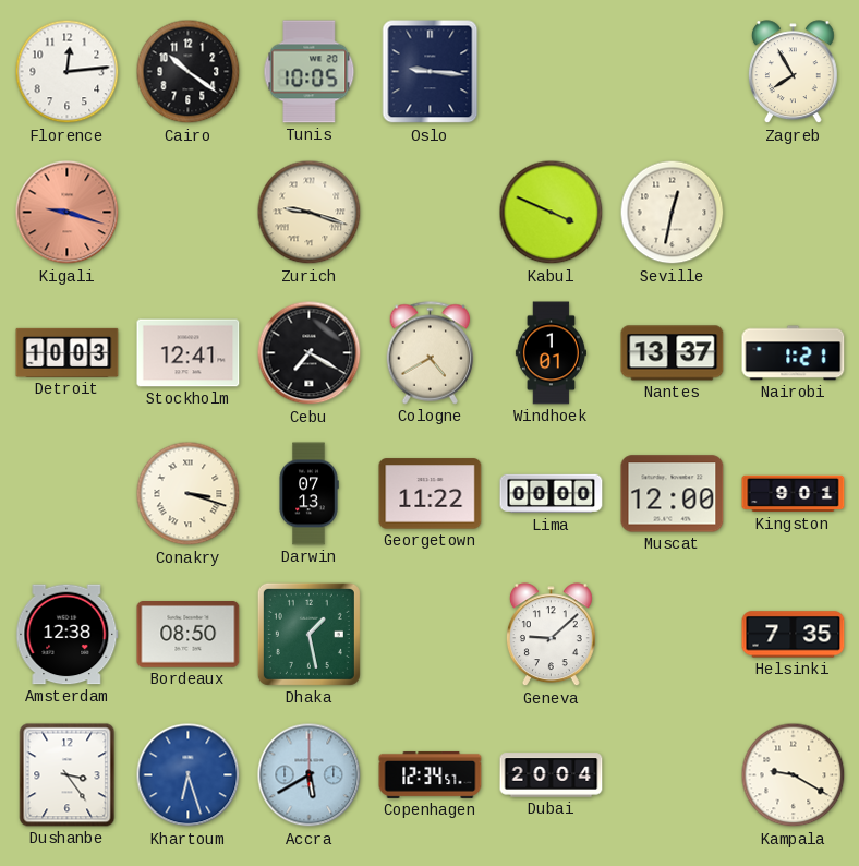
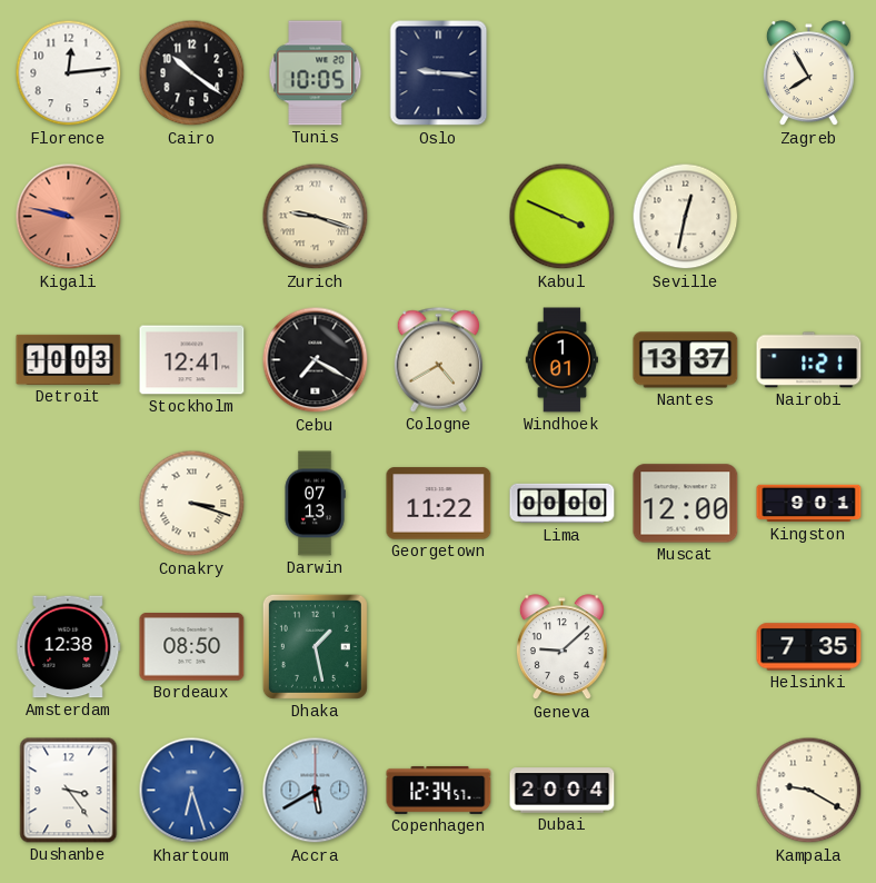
Kigali: 9:18 -> 9:47 (69, 217)
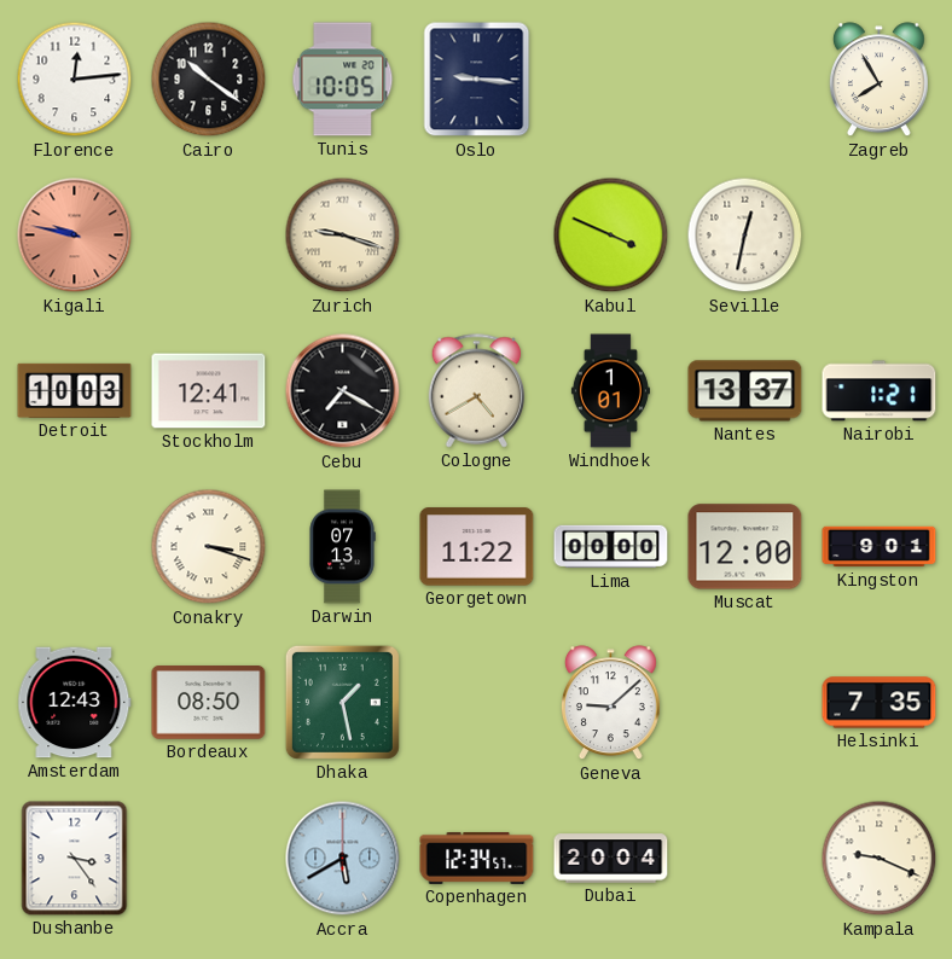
Amsterdam: 12:38 -> 12:43 (75, 703)
Khartoum: 6:27 -> none (192, 791)
Kampala: 9:20 -> 9:19 (880, 859)
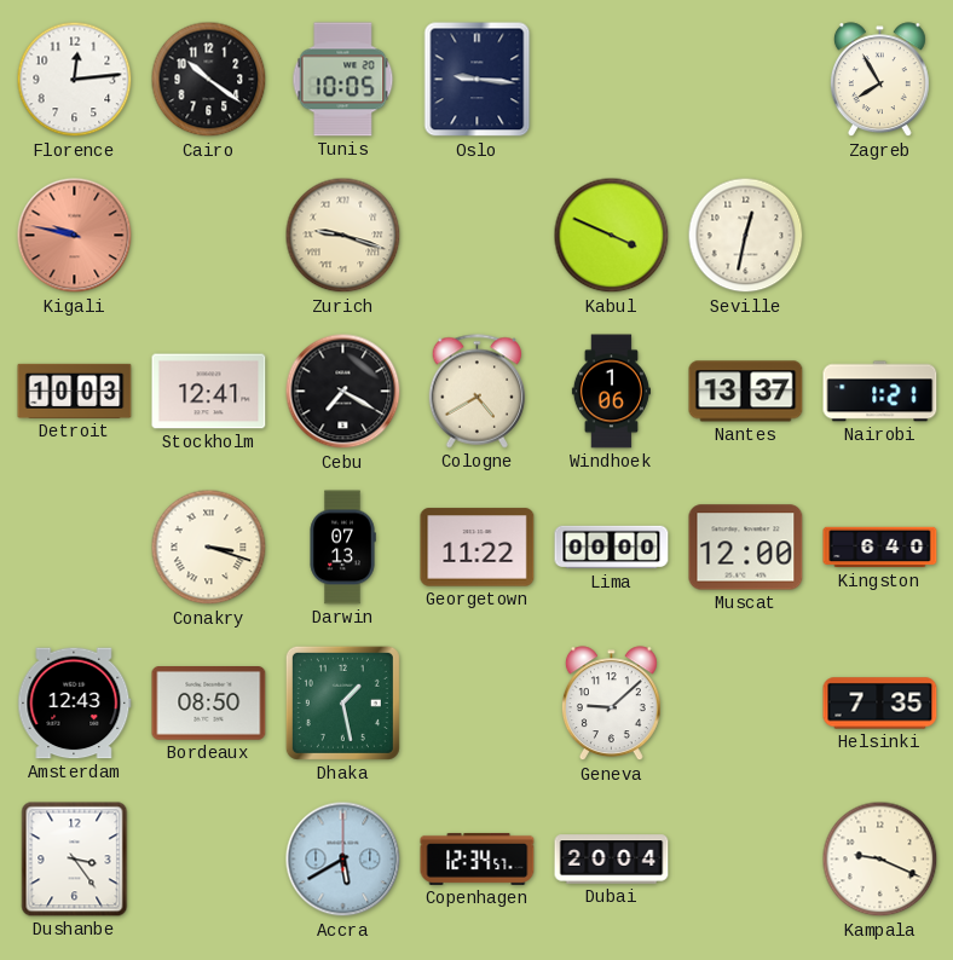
Windhoek: 1:01 -> 1:06 (611, 392)
Kingston: 9:01 -> 6:40 (880, 548)
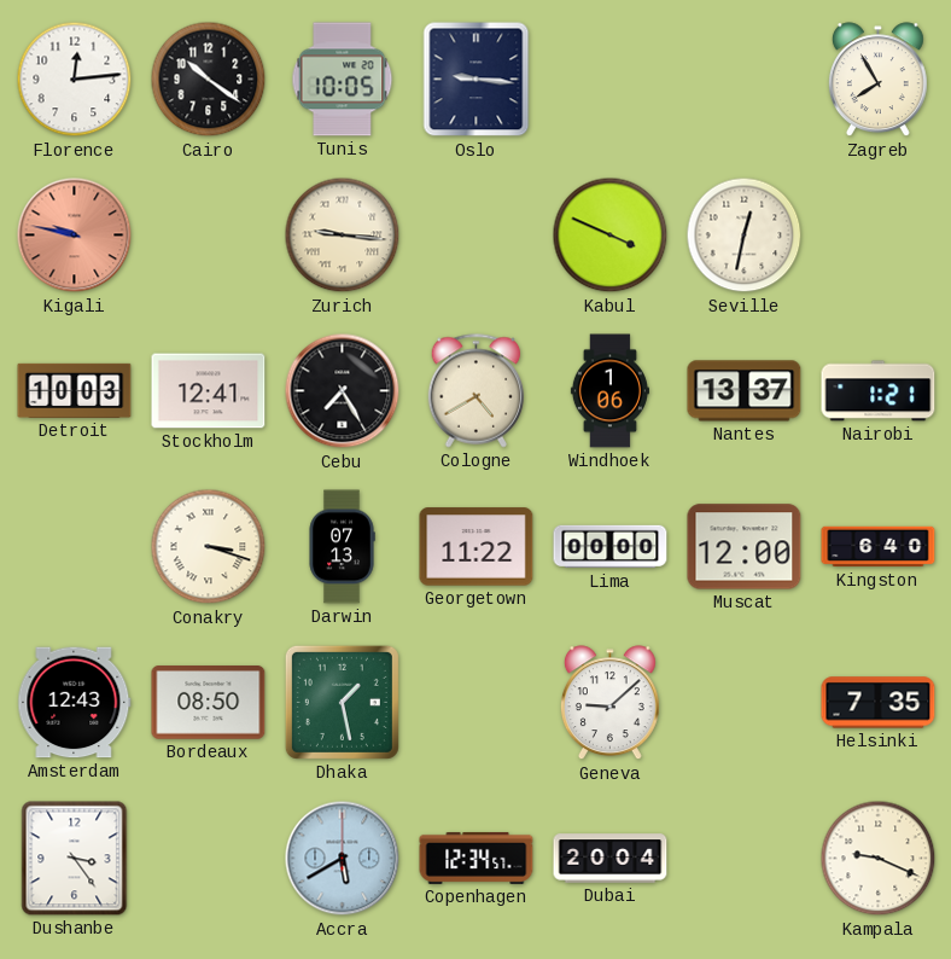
Zurich: 9:18 -> 9:16 (343, 236)
Cebu: 7:20 -> 7:25 (343, 391)
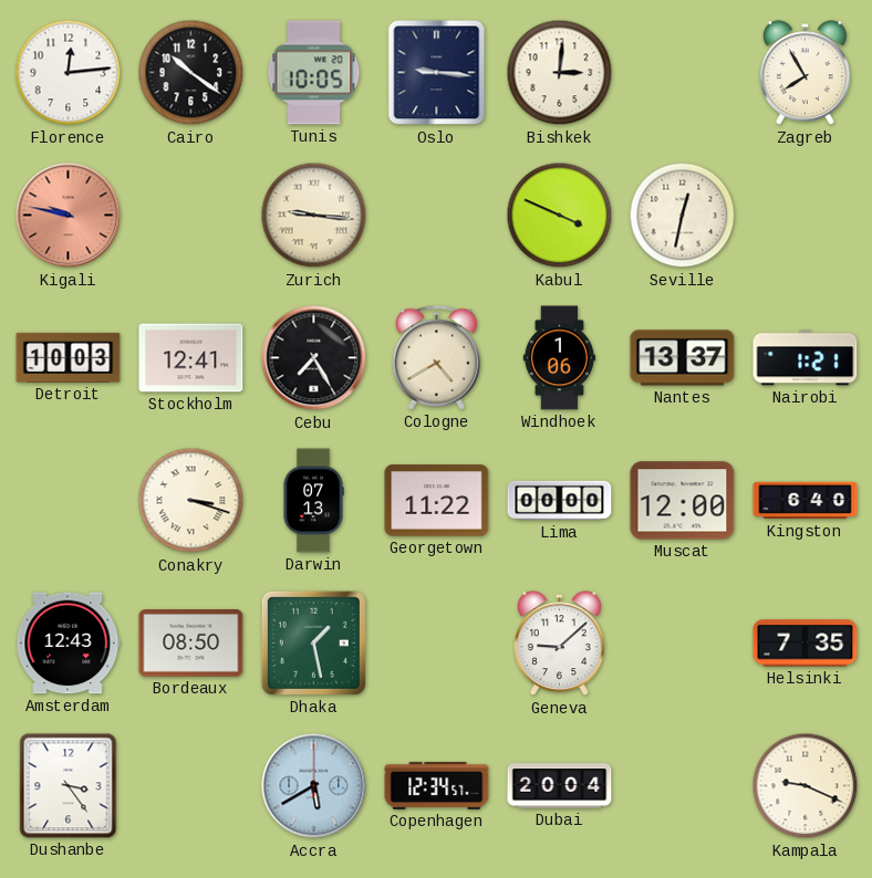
Bishkek: none -> 3:01 (560, 73)
